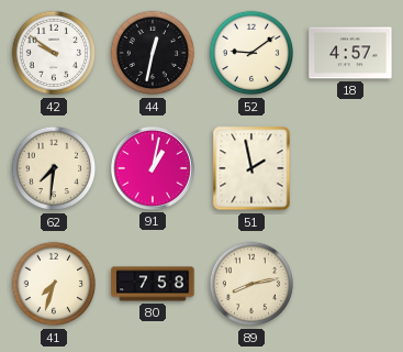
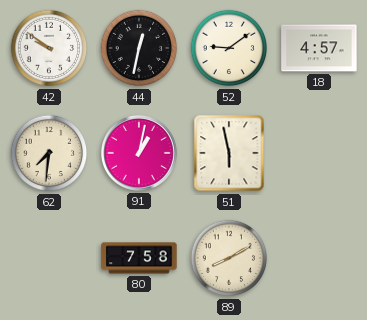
51: 1:58 -> 5:58 (229, 153)
41: 7:33 -> none (54, 284)
89: 8:13 -> 8:10 (229, 258)
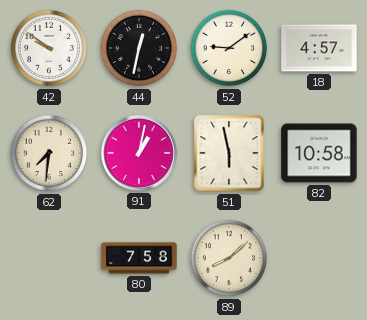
82: none -> 10:58 (319, 153)
89: 8:10 -> 8:08 (229, 258)
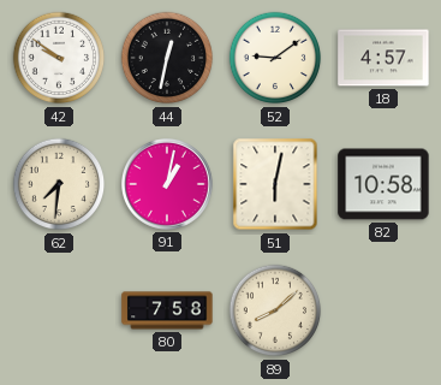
51: 5:58 -> 6:02 (275, 184)
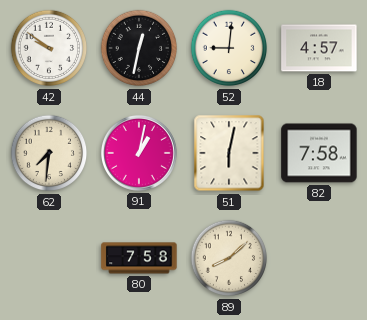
52: 9:09 -> 9:01 (229, 48)
82: 10:58 -> 7:58 (319, 153)
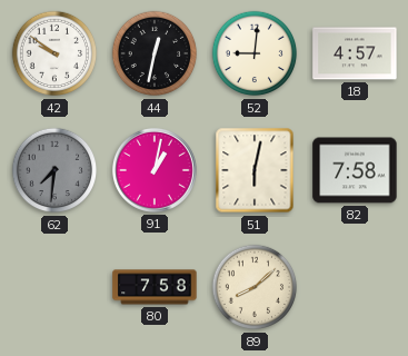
62 dial: cream -> grey (54, 170)
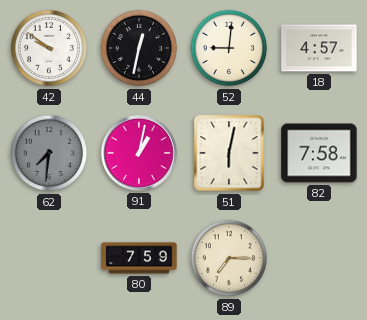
80: 7:58 -> 7:59 (139, 258)
89: 8:08 -> 7:15 (229, 258)
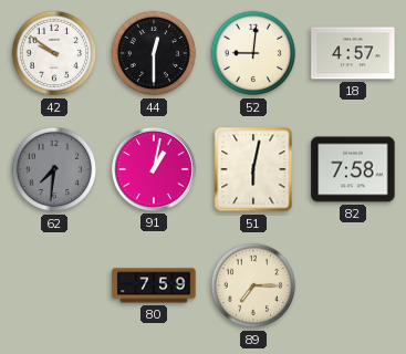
44: 12:32 -> 12:30 (154, 53)
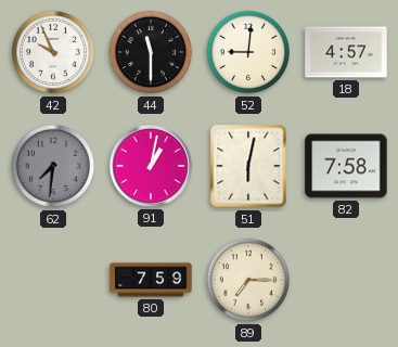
42: 9:51 -> 9:56 (53, 52)
44: 12:30 -> 11:30 (151, 52)
